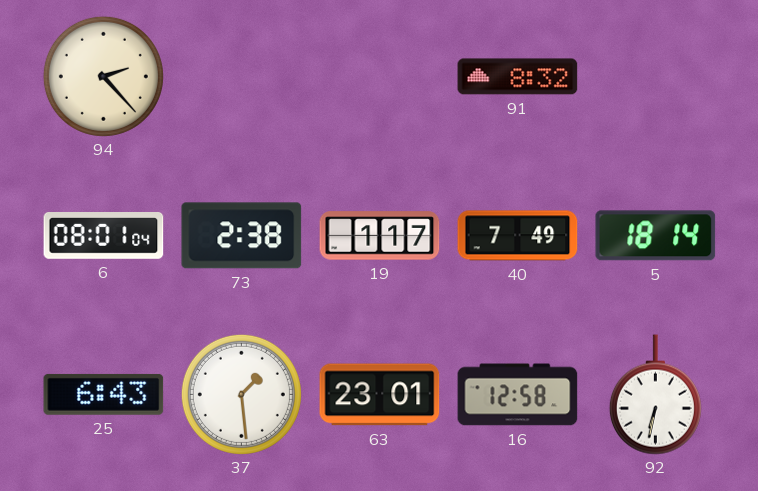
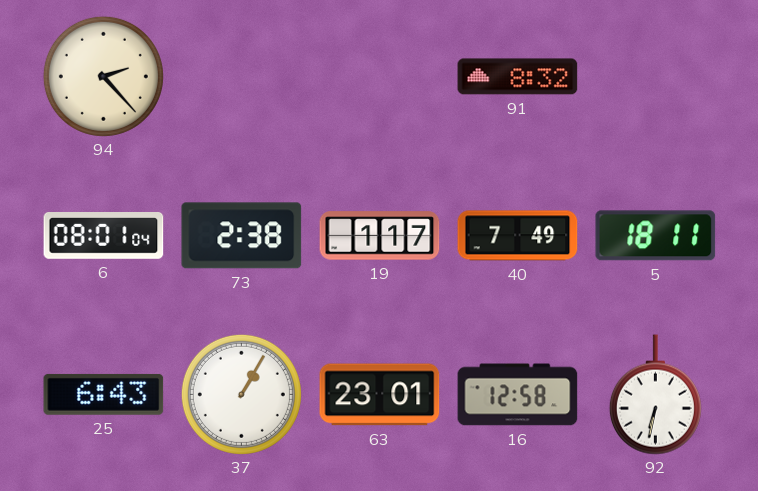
5: 18:14 -> 18:11 (656, 236)
37: 1:29 -> 1:05 (241, 394)
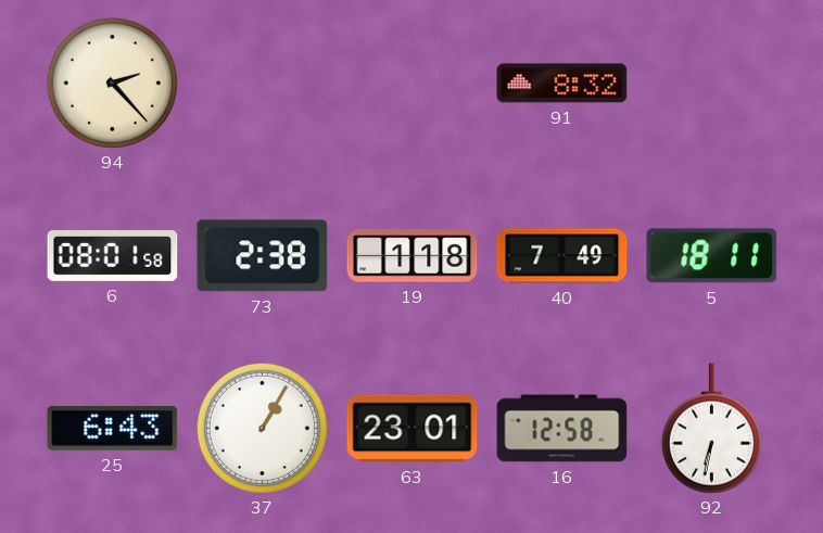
6: 08:01:04 -> 08:01:58 (113, 256)
19: 1:17 -> 1:18 (413, 256)
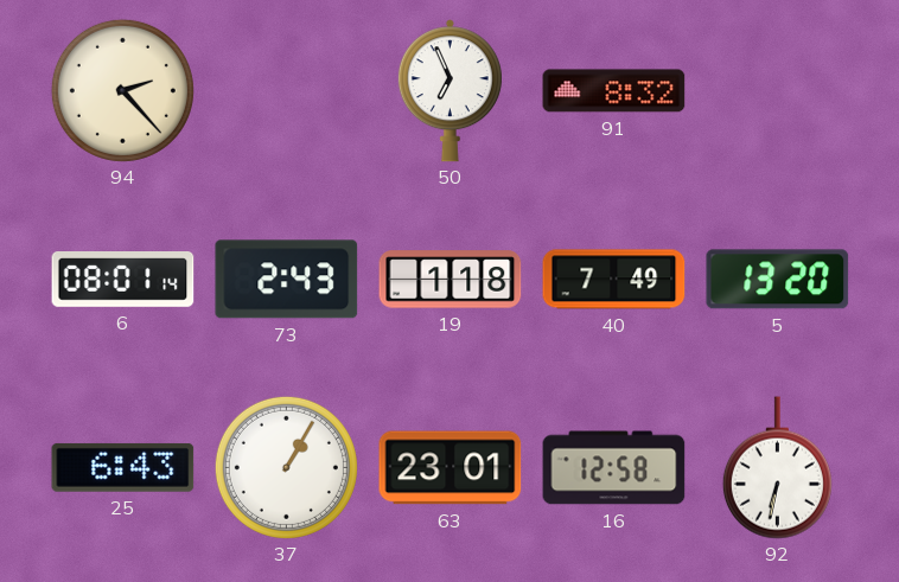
50: none -> 6:56 (449, 91)
6: 08:01:58 -> 08:01:14 (123, 280)
73: 2:38 -> 2:43 (287, 280)
5: 18:11 -> 13:20 (778, 280)
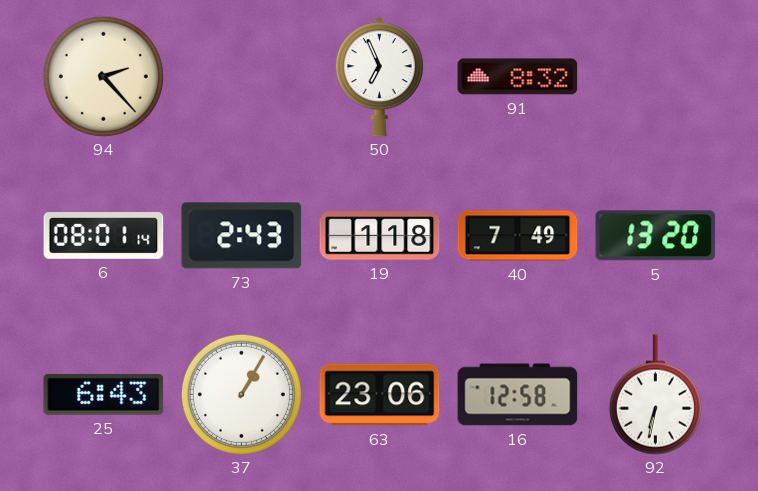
63: 23:01 -> 23:06 (380, 395)
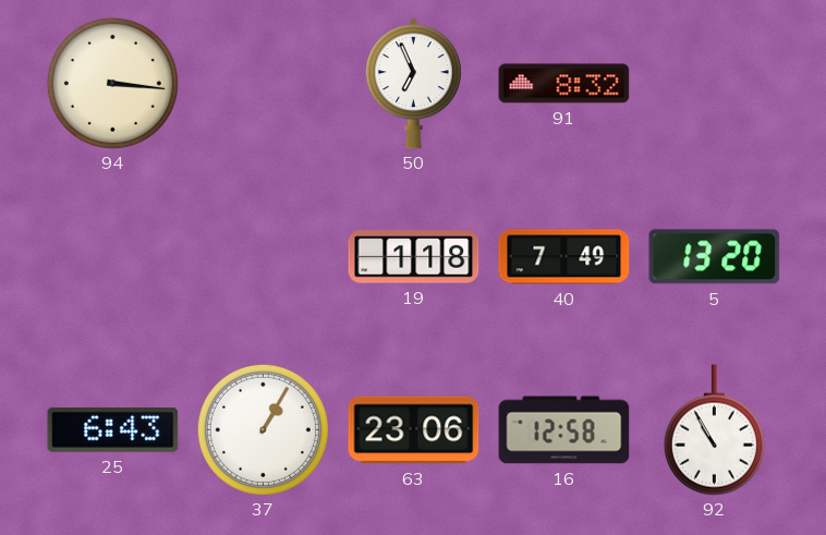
94: 2:23 -> 3:16 (112, 83)
6: 08:01 -> none (104, 236)
73: 2:43 -> none (242, 236)
92: 6:32 -> 10:55 (714, 430)
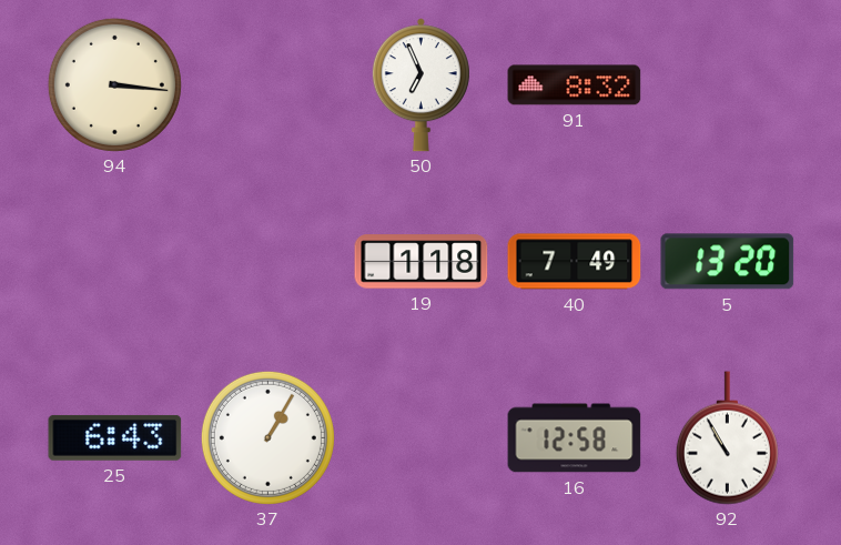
63: 23:06 -> none (414, 430)
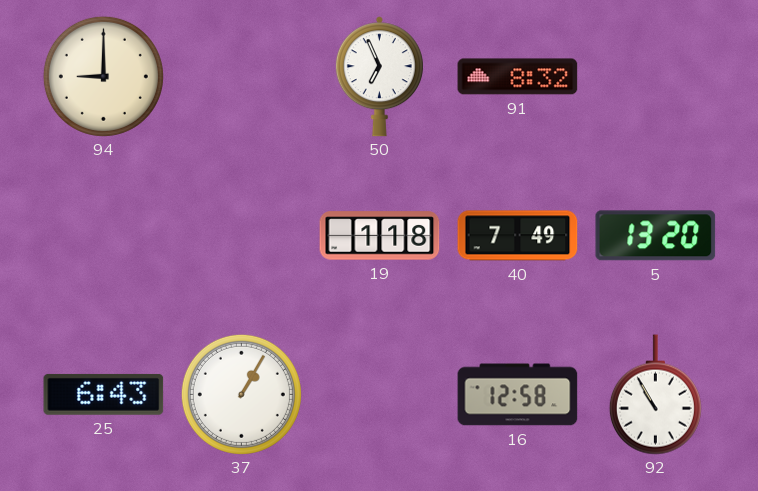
94: 3:16 -> 9:00 (103, 76)
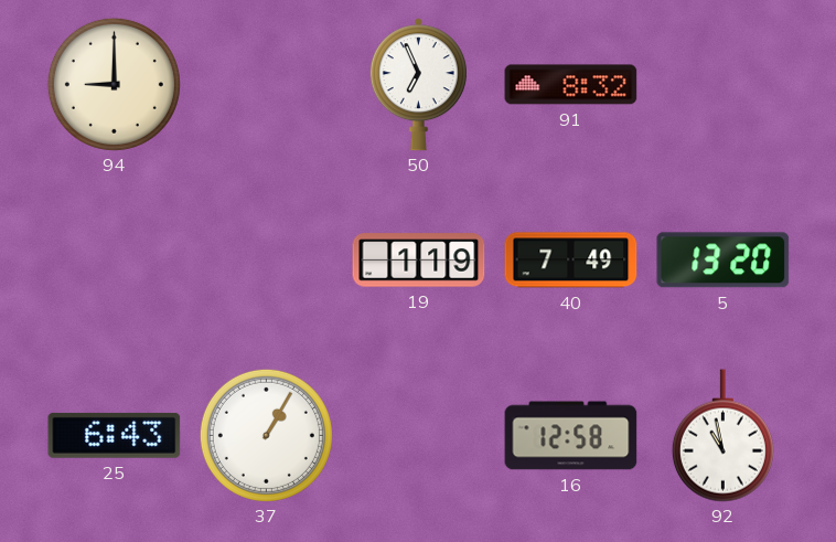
19: 1:18 -> 1:19 (419, 261)
92: 10:55 -> 10:58 (722, 436)
